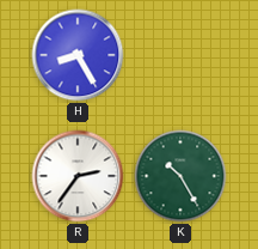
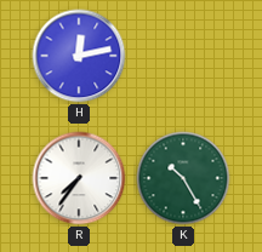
H: 8:25 -> 12:13 (79, 56)
R: 2:36 -> 7:36 (79, 178)
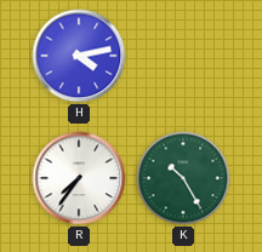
H: 12:13 -> 4:13 (79, 56)
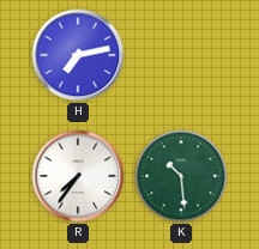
H: 4:13 -> 7:13 (78, 55)
K: 10:25 -> 10:29 (181, 176)
